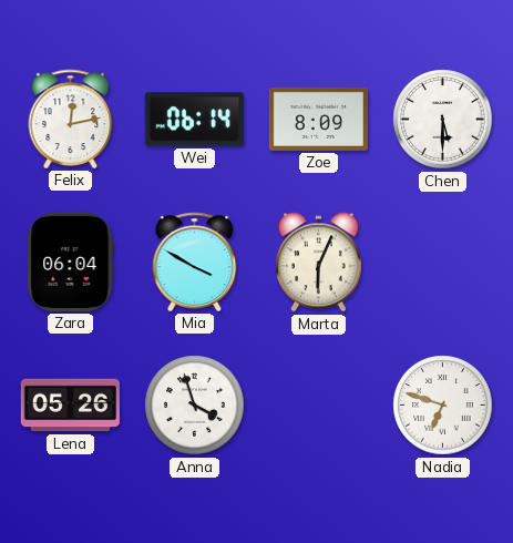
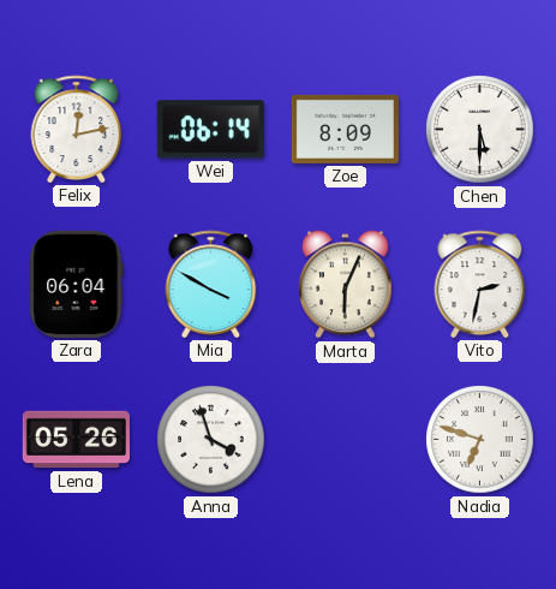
Vito: none -> 2:32 (480, 284)
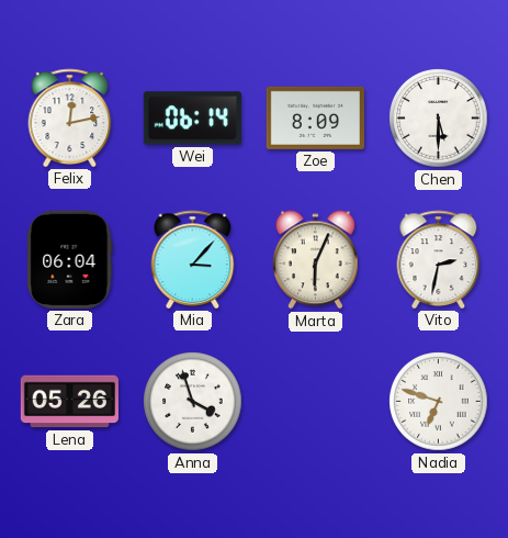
Mia: 3:50 -> 3:07 (193, 259)
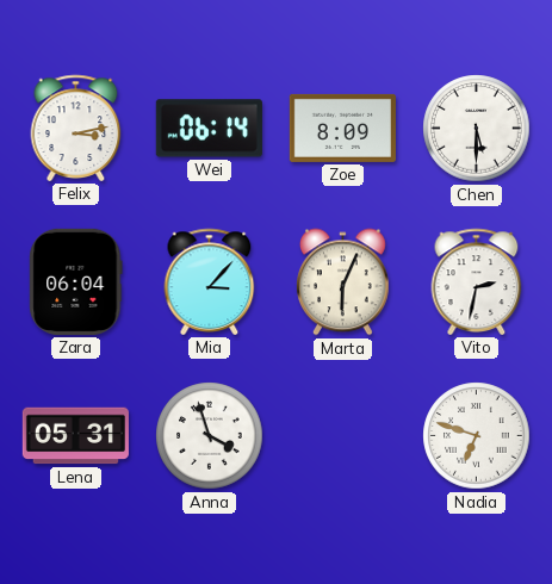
Felix: 12:13 -> 3:13 (76, 128)
Lena: 05:26 -> 05:31 (75, 436)
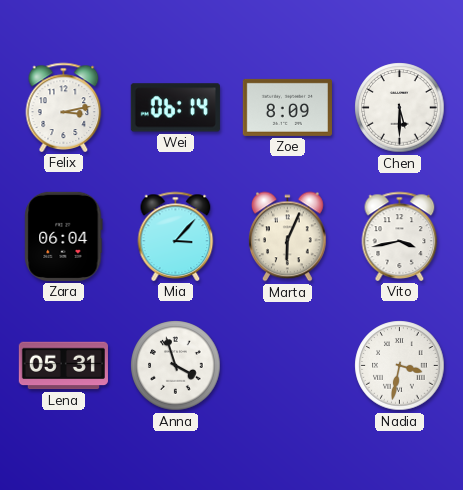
Vito: 2:32 -> 3:43 (400, 236)
Nadia: 6:48 -> 3:32 (400, 366)
